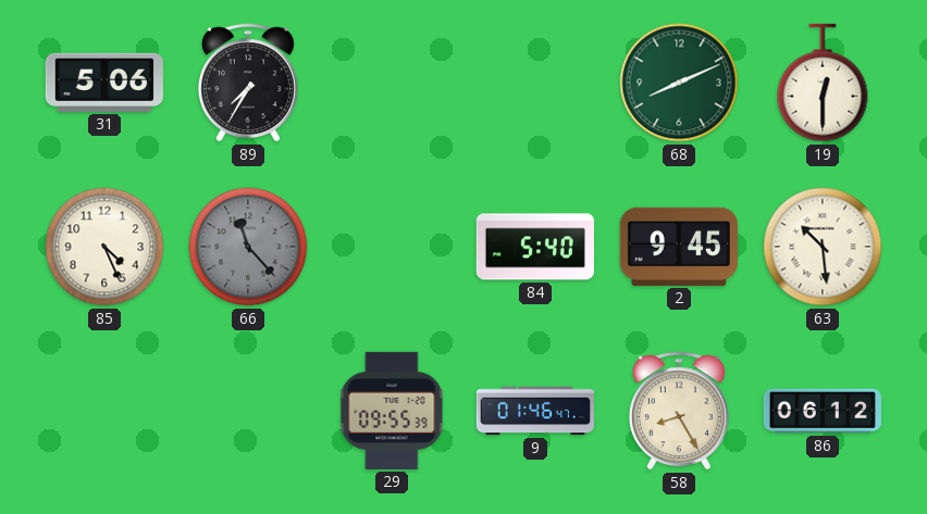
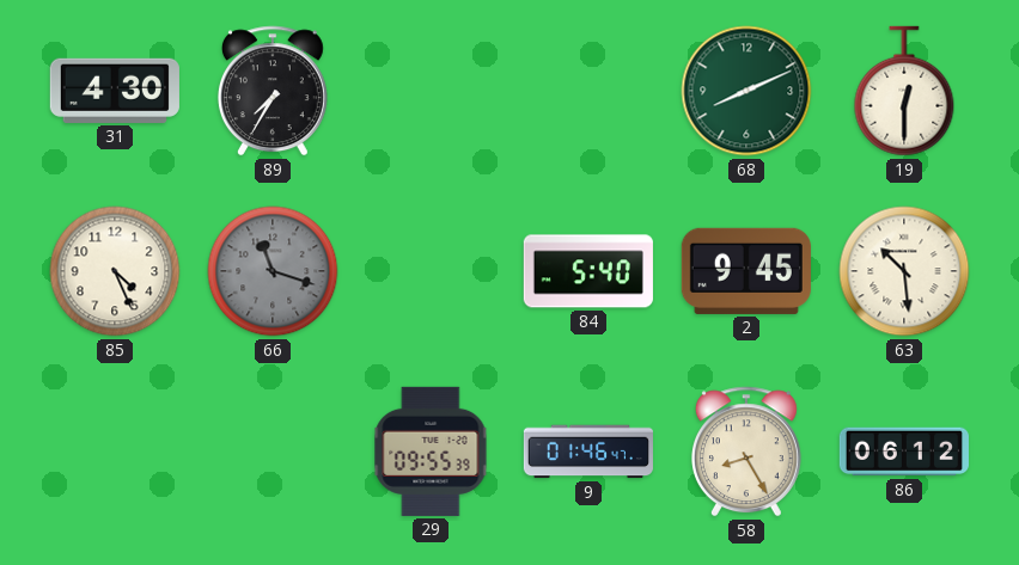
31: 5:06 -> 4:30 (115, 91)
66: 11:23 -> 11:18 (273, 271)
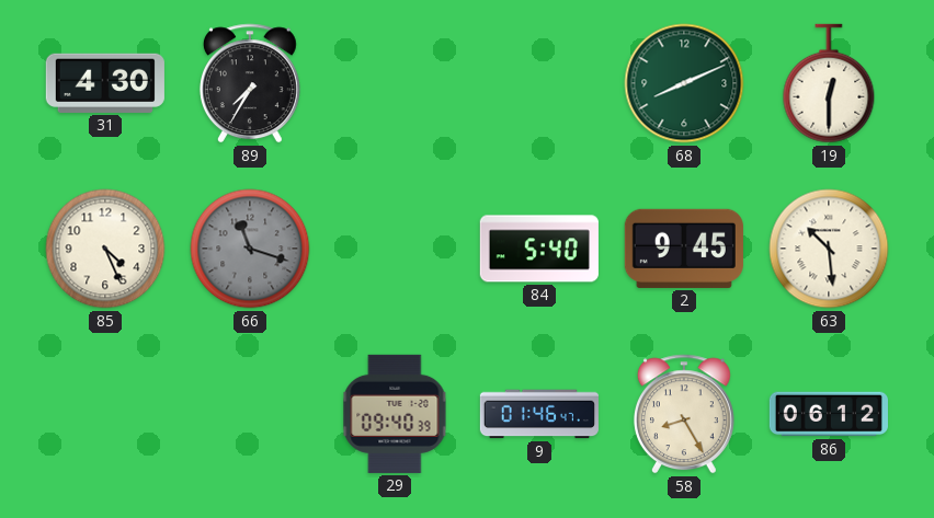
29: 09:55 -> 09:40 (395, 414)
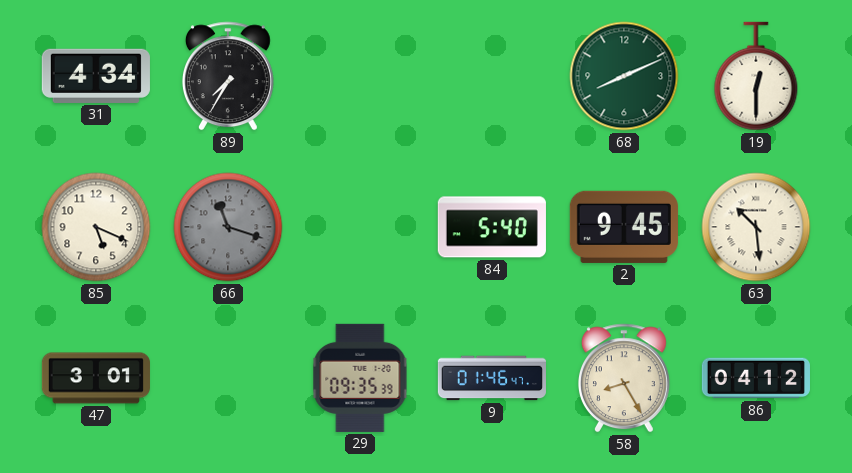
31: 4:30 -> 4:34 (96, 76)
85: 4:26 -> 5:19 (96, 227)
47: none -> 3:01 (96, 378)
29: 09:40 -> 09:35 (360, 378)
86: 06:12 -> 04:12 (756, 378)
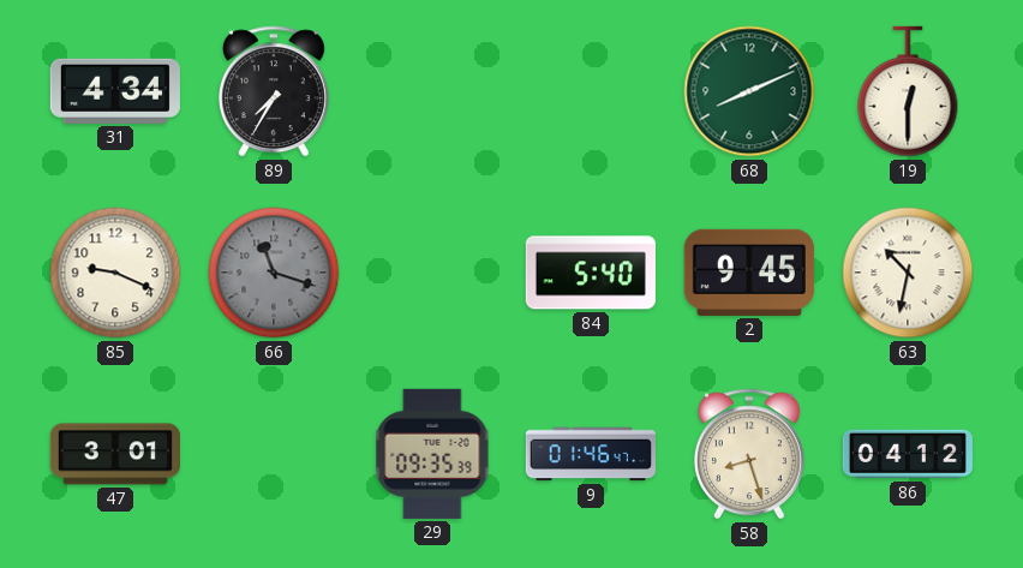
85: 5:19 -> 9:19 (115, 273)
63: 10:29 -> 10:32 (908, 273)
58: 8:25 -> 8:27 (749, 454)
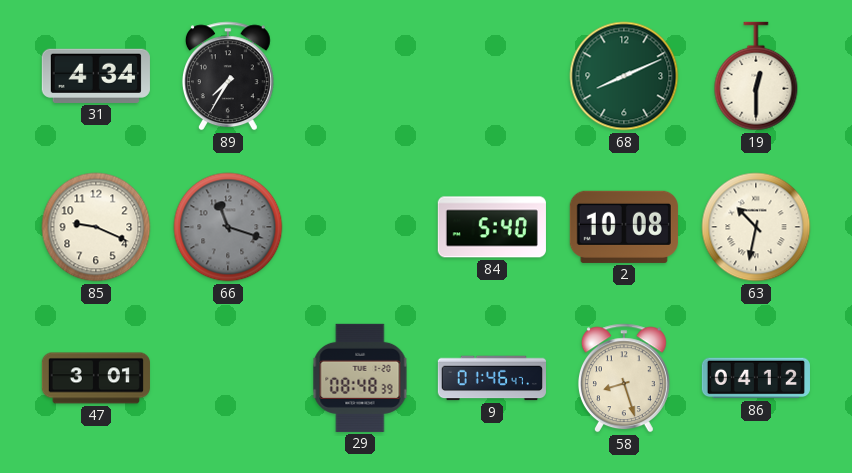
2: 9:45 -> 10:08 (624, 227)
29: 09:35 -> 08:48 (360, 378)
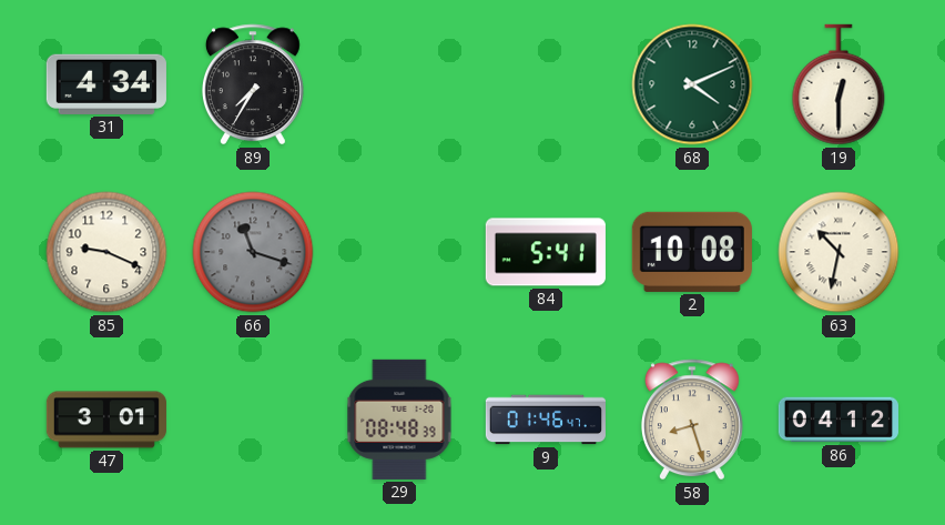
68: 8:11 -> 4:11 (692, 84)
84: 5:40 -> 5:41 (546, 252)
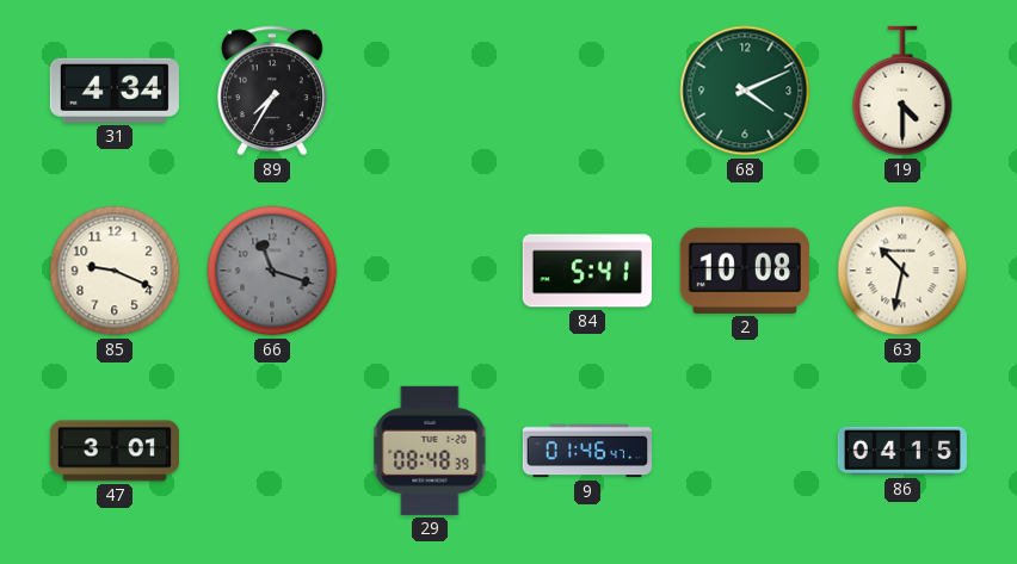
19: 12:30 -> 4:30 (902, 91)
58: 8:27 -> none (692, 420)
86: 04:12 -> 04:15 (902, 451)
